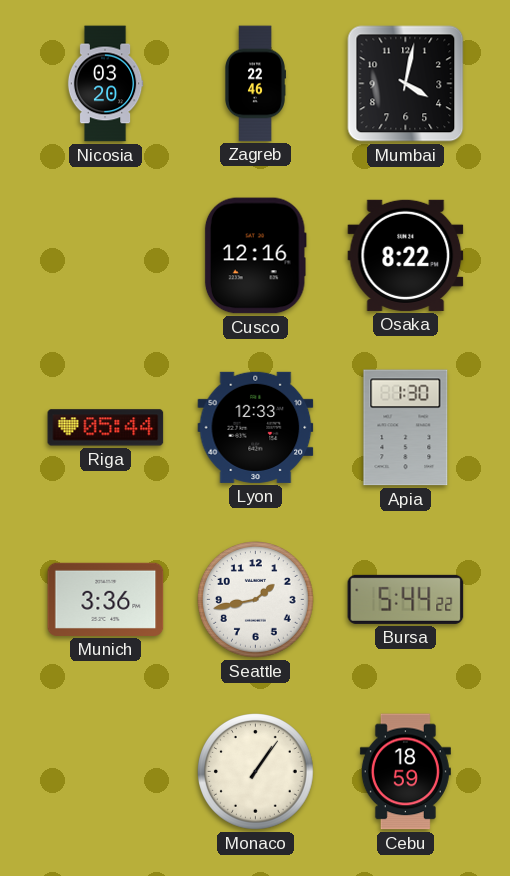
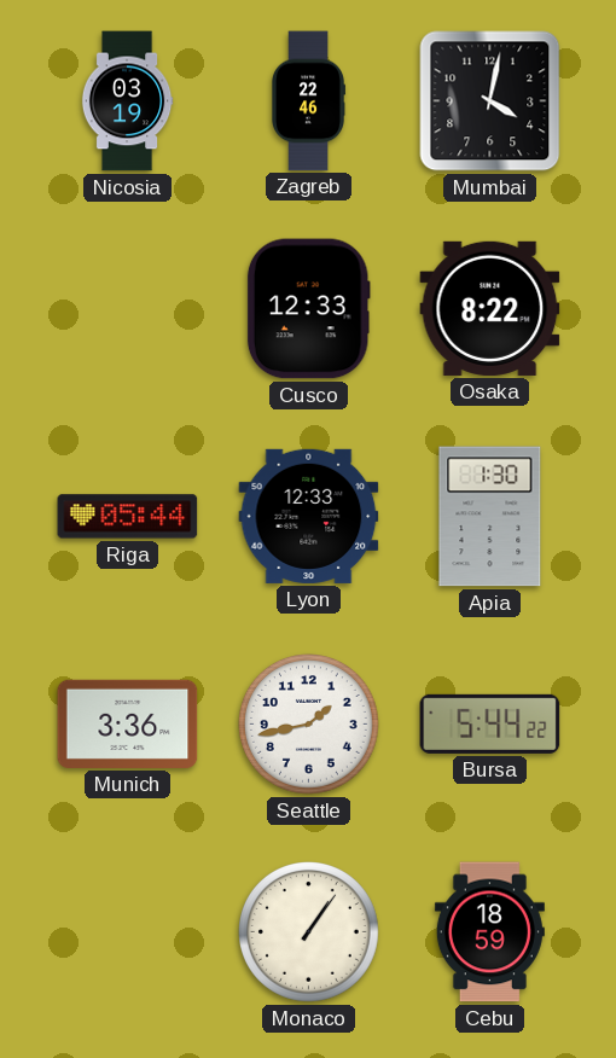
Nicosia: 03:20 -> 03:19 (127, 101)
Cusco: 12:16 -> 12:33 (308, 309)
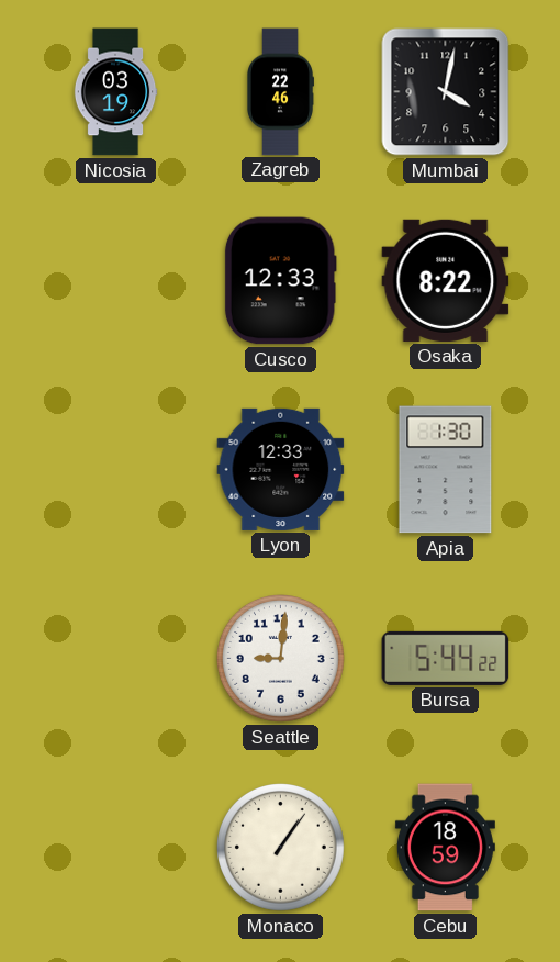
Riga: 05:44 -> none (128, 517)
Munich: 3:36 -> none (128, 723)
Seattle: 1:43 -> 9:01 (281, 659)
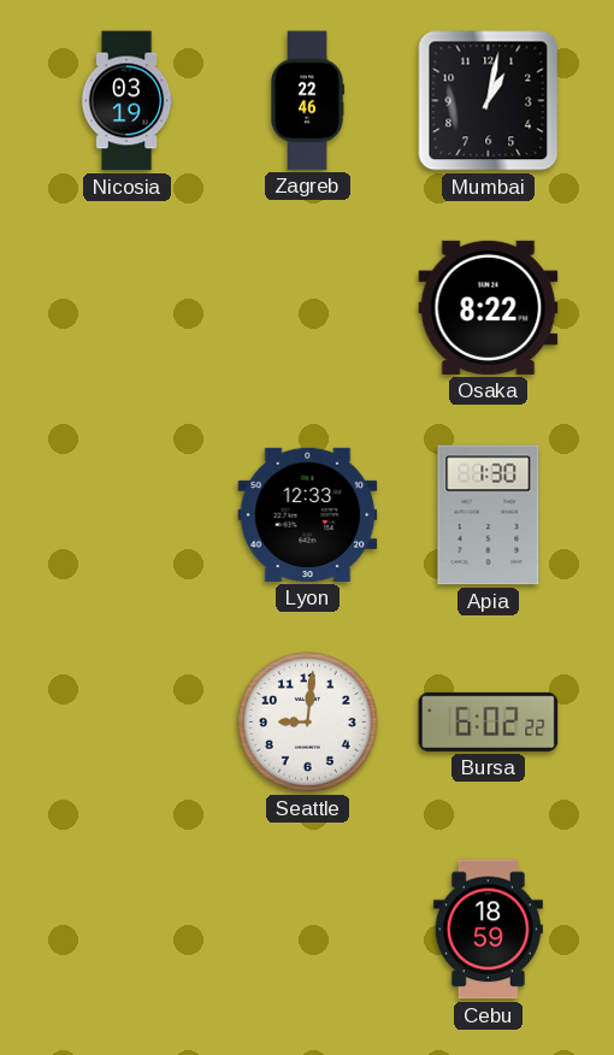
Mumbai: 4:02 -> 1:02 (489, 101)
Cusco: 12:33 -> none (280, 281)
Bursa: 5:44 -> 6:02 (489, 721)
Monaco: 1:06 -> none (281, 848)
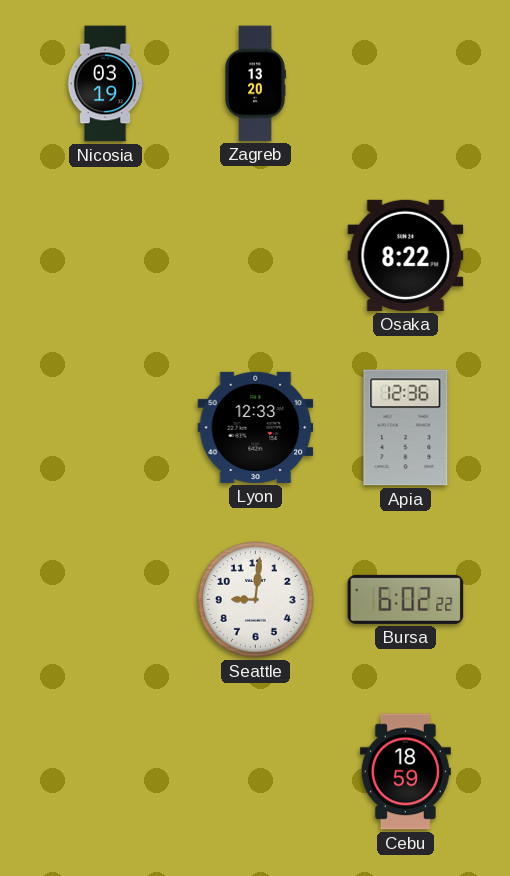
Zagreb: 22:46 -> 13:20 (256, 84)
Mumbai: 1:02 -> none (489, 101)
Apia: 1:30 -> 12:36 (406, 428)
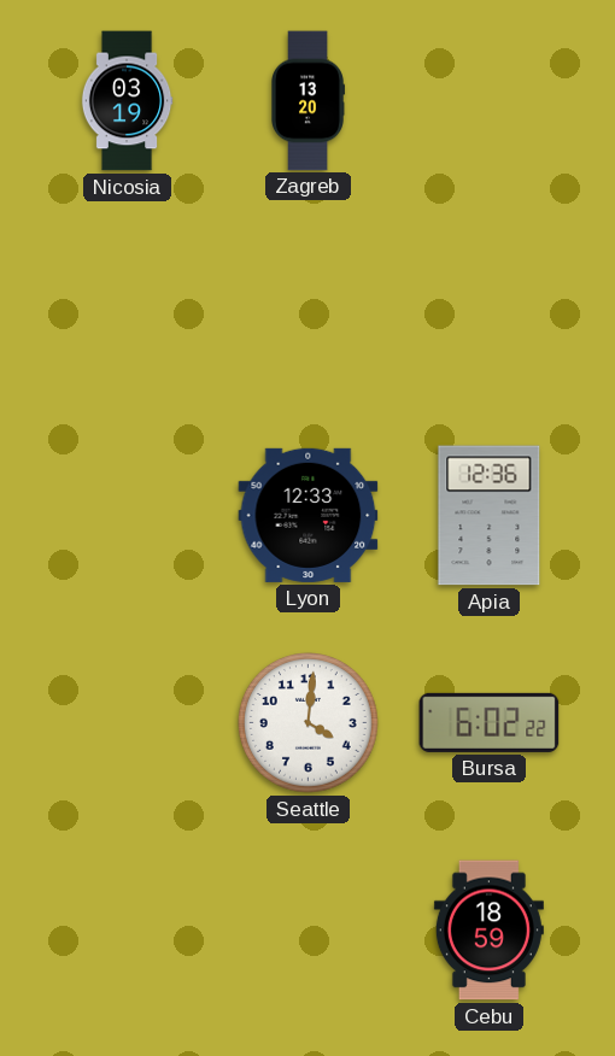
Osaka: 8:22 -> none (406, 255)
Seattle: 9:01 -> 4:01 (309, 723)
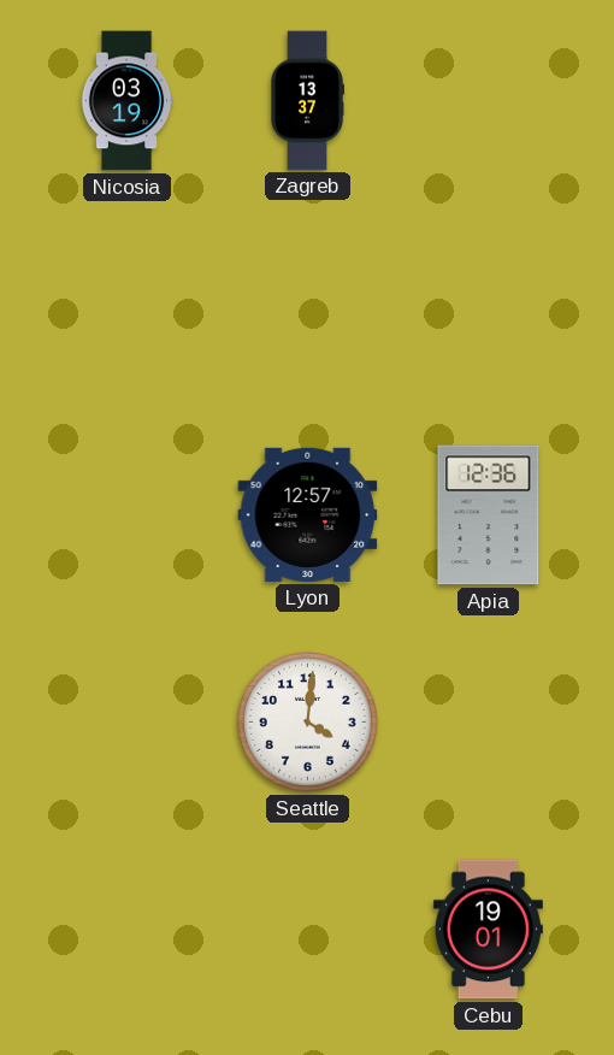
Zagreb: 13:20 -> 13:37 (308, 101)
Lyon: 12:33 -> 12:57 (308, 514)
Bursa: 6:02 -> none (490, 722)
Cebu: 18:59 -> 19:01 (488, 930)
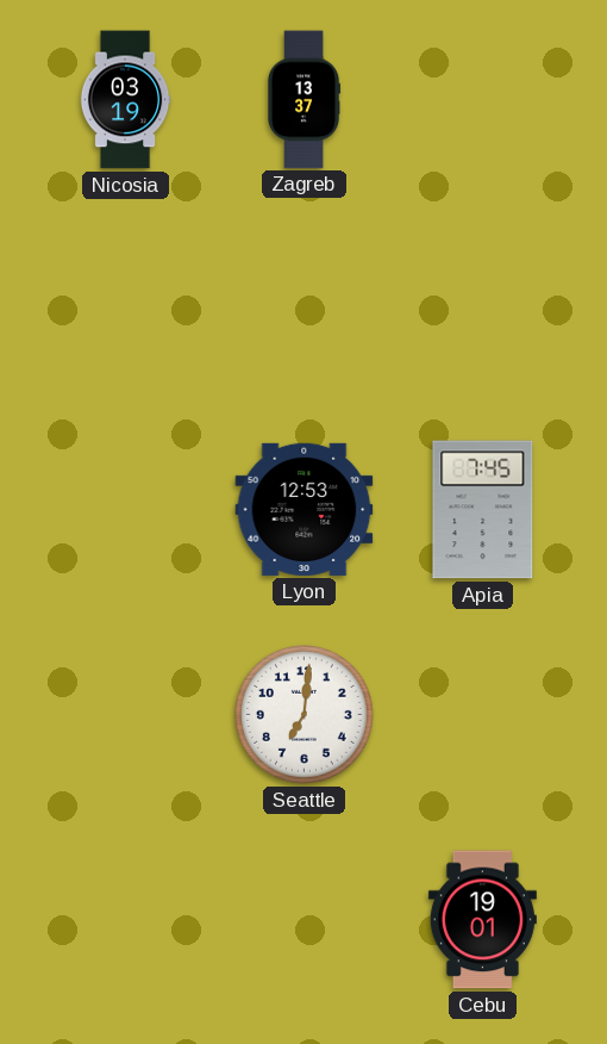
Lyon: 12:57 -> 12:53 (305, 509)
Apia: 12:36 -> 7:45 (483, 510)
Seattle: 4:01 -> 7:01 (305, 715)
